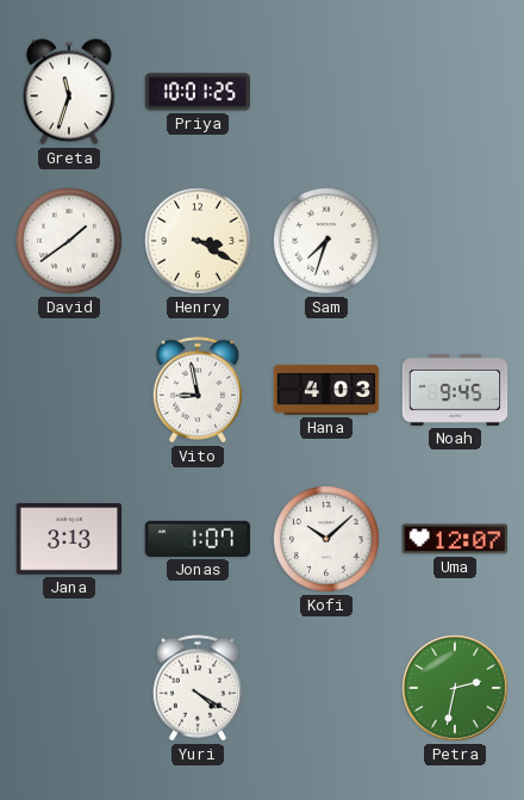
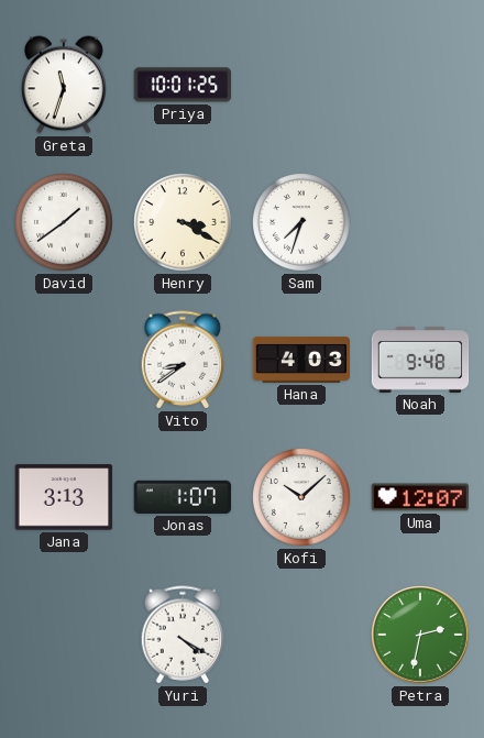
Vito: 8:58 -> 8:39 (183, 360)
Noah: 9:45 -> 9:48 (420, 360)
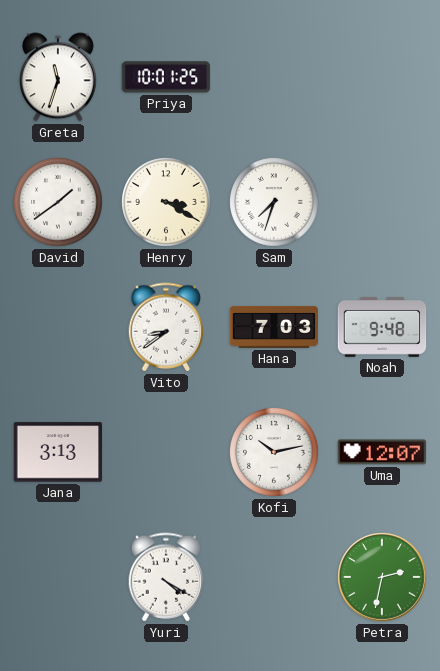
Hana: 4:03 -> 7:03 (274, 327)
Jonas: 1:07 -> none (183, 497)
Kofi: 10:08 -> 10:13 (274, 452)
